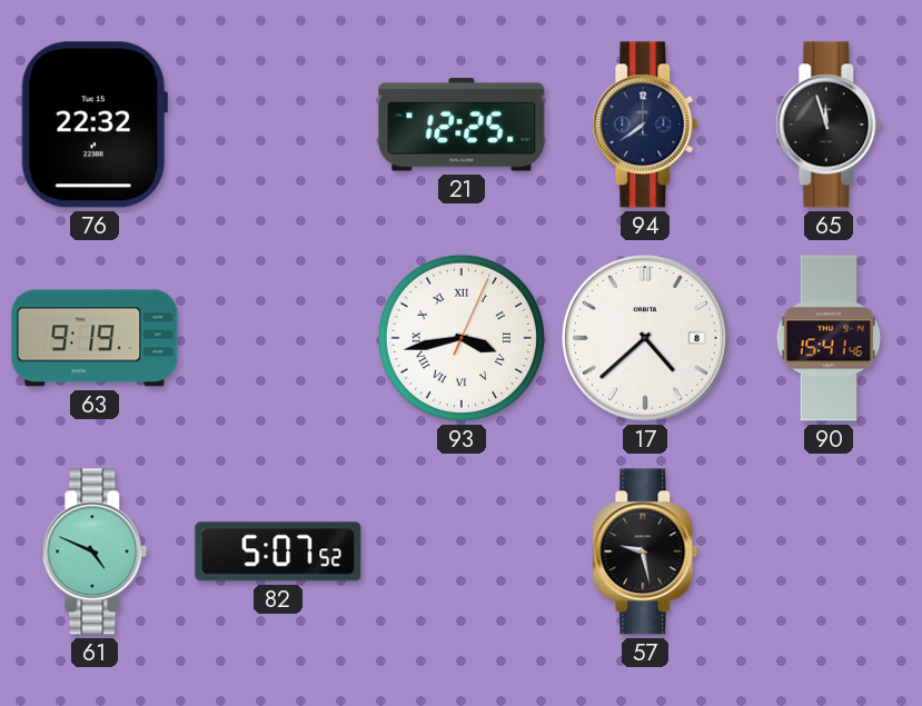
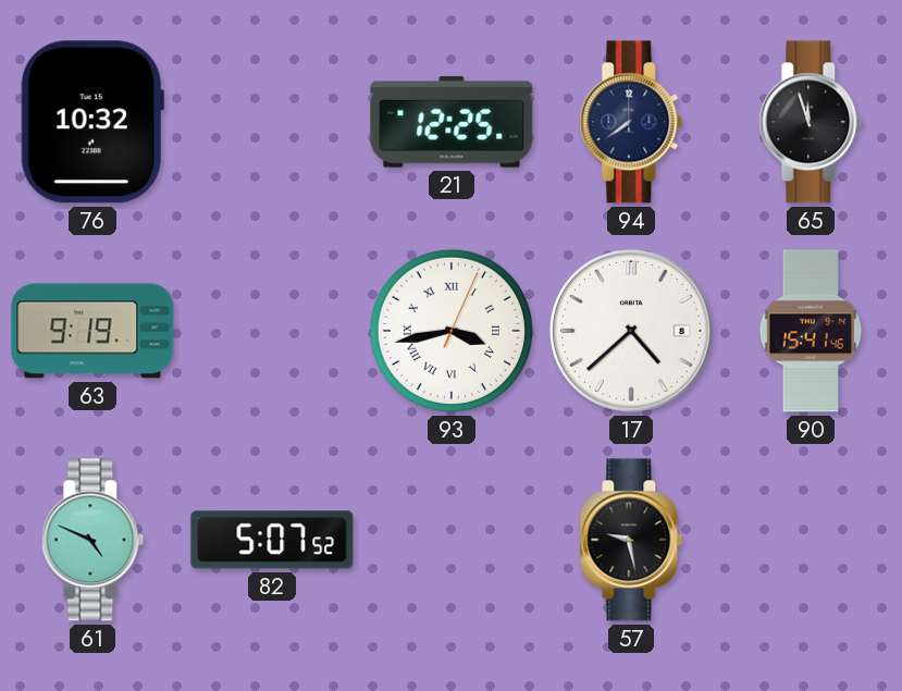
76: 22:32 -> 10:32 (92, 122)
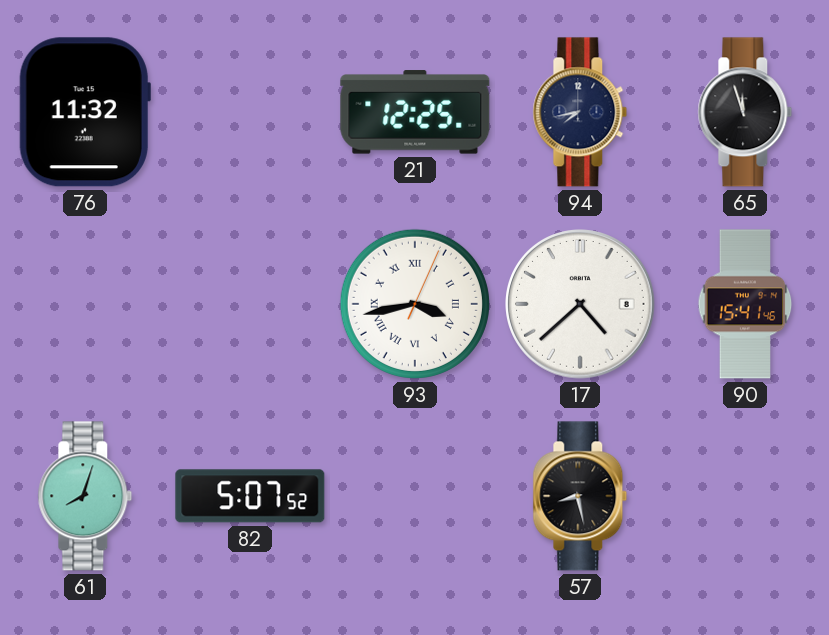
76: 10:32 -> 11:32 (85, 112)
94: 7:39 -> 7:43 (580, 112)
63: 9:19 -> none (92, 331)
61: 4:49 -> 8:03 (85, 496)
57: 9:28 -> 8:28 (580, 496)
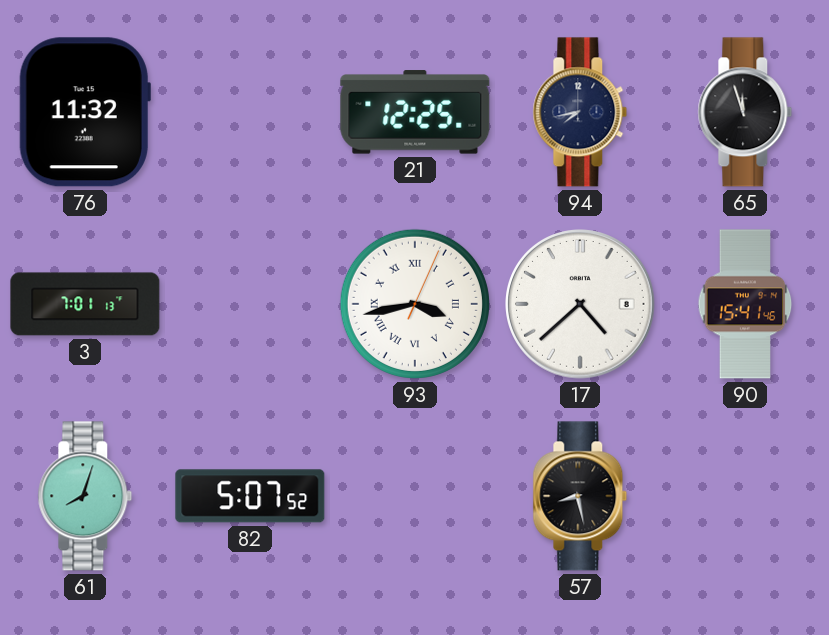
3: none -> 7:01 (85, 304)
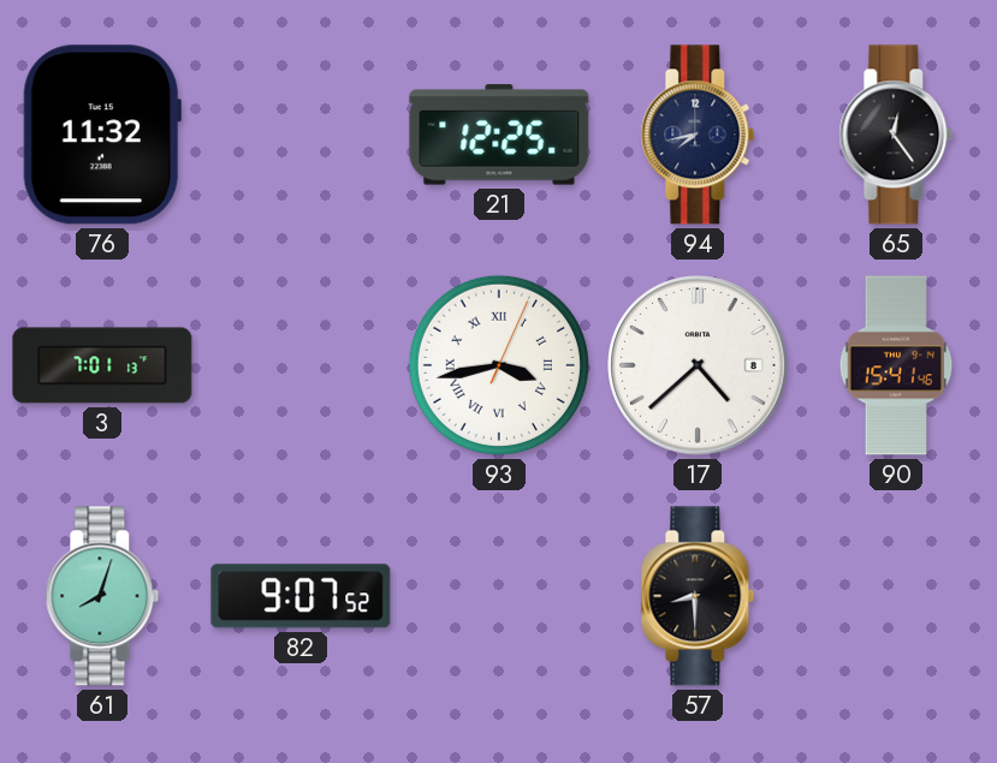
65: 11:57 -> 12:24 (896, 135)
82: 5:07 -> 9:07 (301, 596)
57: 8:28 -> 8:30 (698, 596)
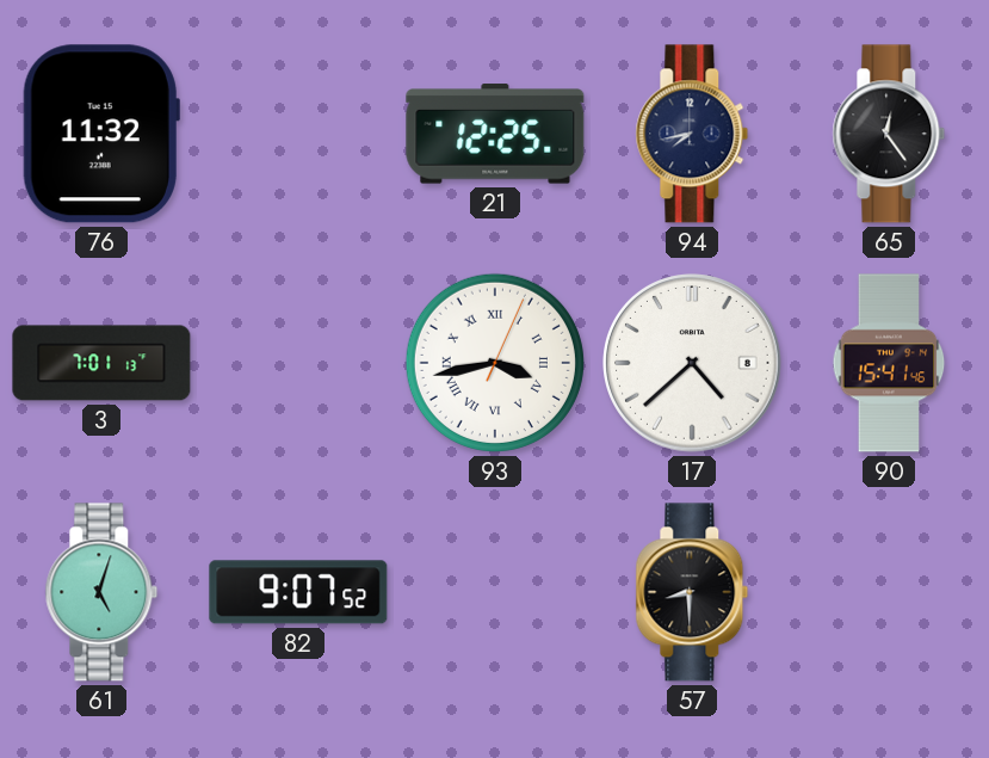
61: 8:03 -> 5:03 (101, 592)
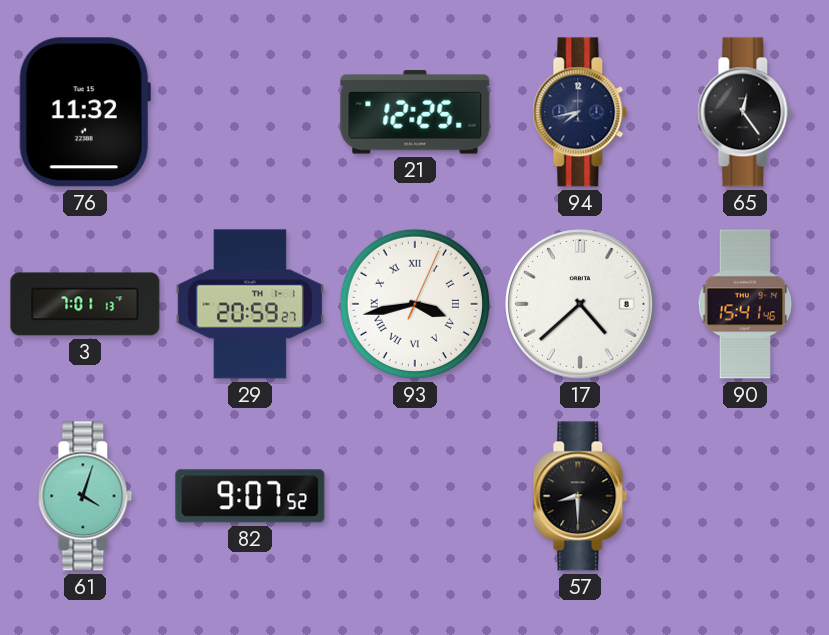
29: none -> 20:59 (250, 304)
61: 5:03 -> 4:03 (85, 496)
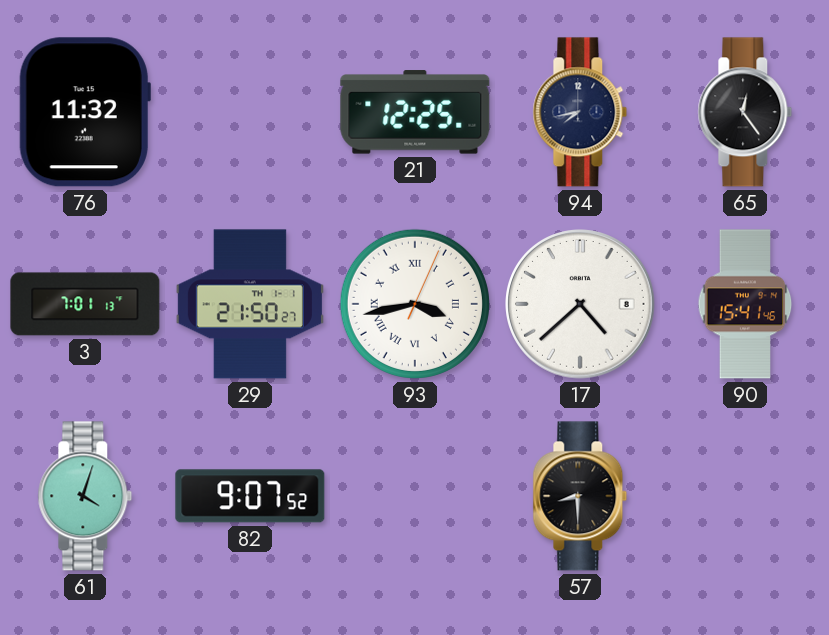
29: 20:59 -> 21:50 (250, 304)
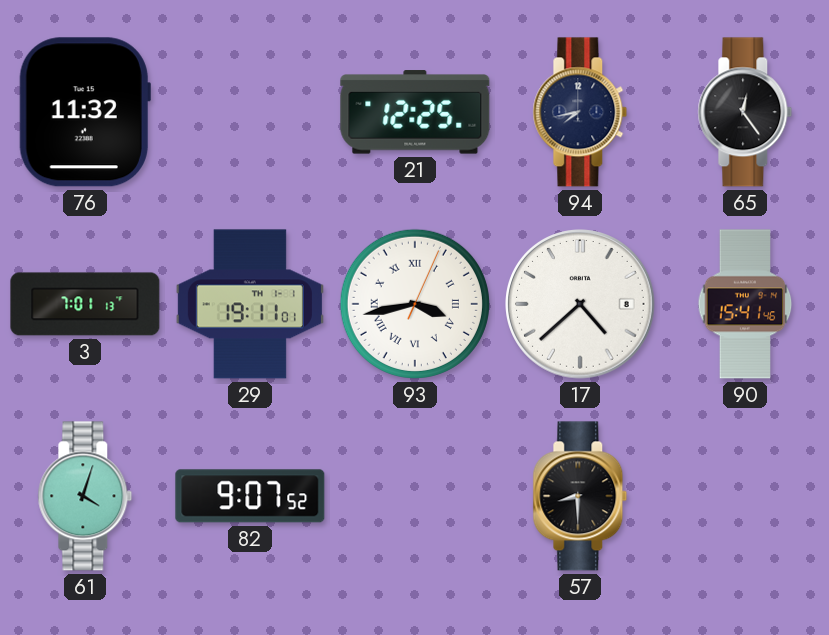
29: 21:50 -> 19:11 (250, 304)
